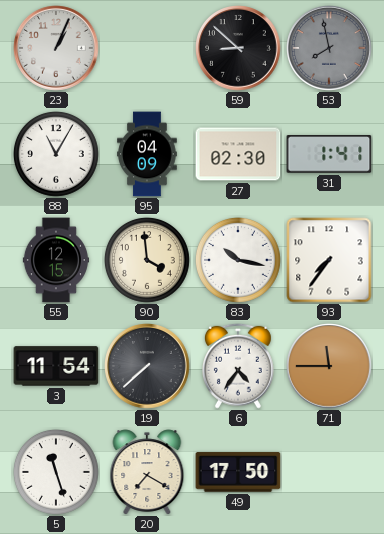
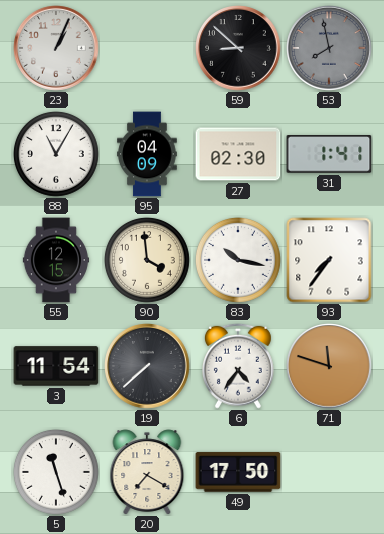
71: 11:45 -> 11:48 (329, 366)
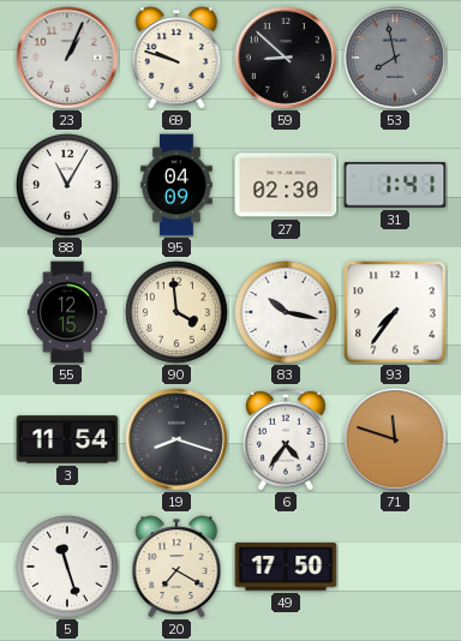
69: none -> 9:48 (176, 58)
19: 7:38 -> 8:18 (176, 439)
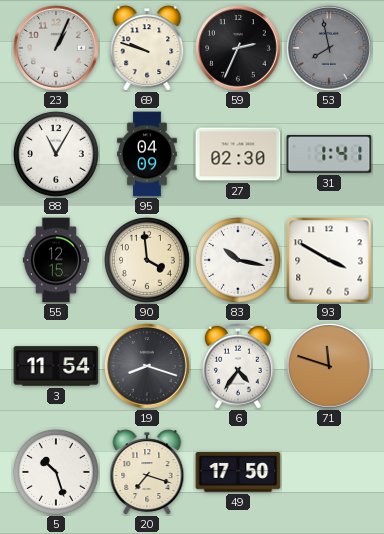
59: 8:52 -> 2:34 (238, 48)
93: 7:36 -> 3:50 (329, 260)
5: 11:27 -> 10:27 (56, 472)
20: 7:20 -> 7:18 (147, 472)
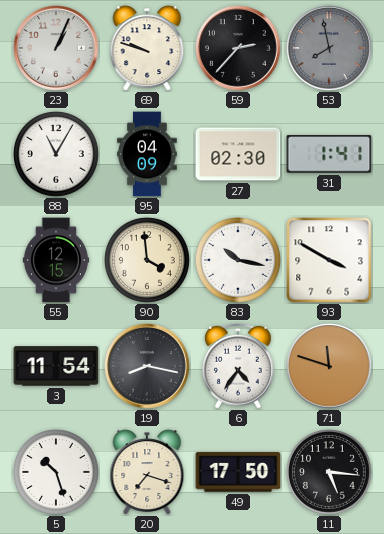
59: 2:34 -> 2:37 (238, 48)
19: 8:18 -> 8:17 (147, 366)
11: none -> 5:16 (329, 472)
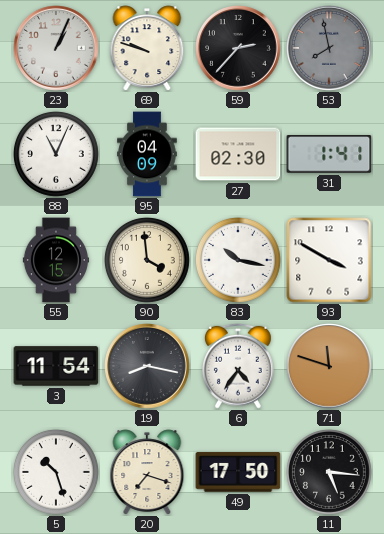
88: 11:05 -> 11:04 (56, 154)
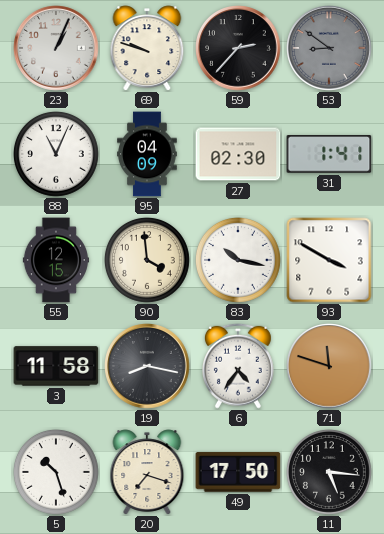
53: 7:58 -> 8:51 (329, 48)
3: 11:54 -> 11:58 (56, 366)
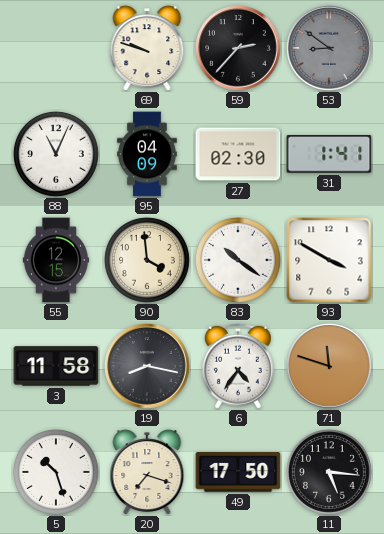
23: 1:04 -> none (56, 48)
83: 10:17 -> 10:21 (238, 260)
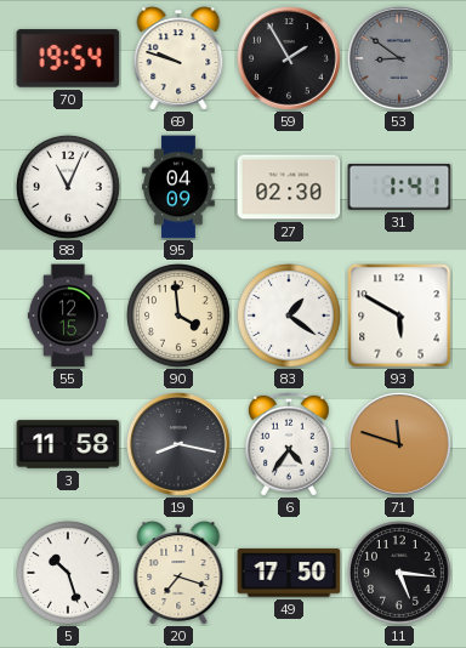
70: none -> 19:54 (68, 58)
59: 2:37 -> 1:55 (289, 58)
83: 10:21 -> 1:21 (289, 316)
93: 3:50 -> 5:50 (399, 316)
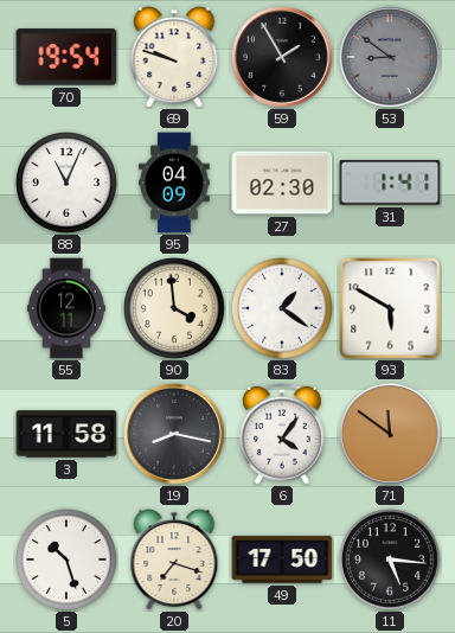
55: 12:15 -> 12:11 (66, 308)
6: 4:36 -> 4:06 (282, 434)
71: 11:48 -> 11:51 (390, 434)
